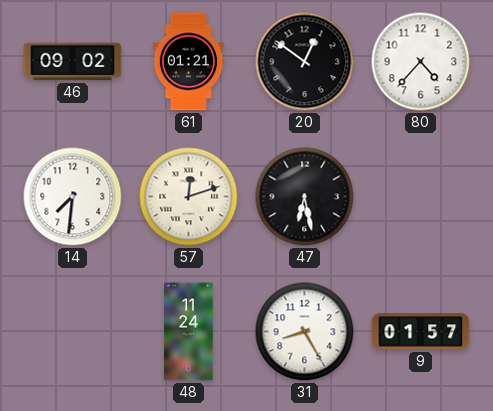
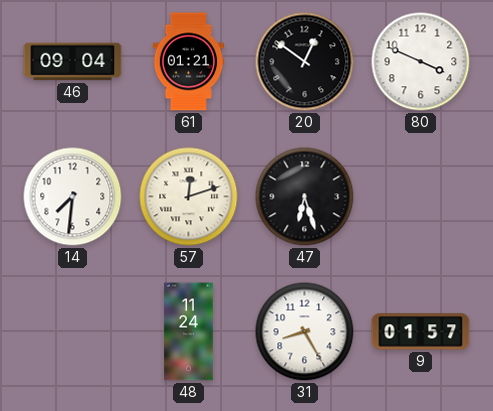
46: 09:02 -> 09:04 (73, 62)
80: 4:37 -> 3:49 (421, 62)
47: 6:28 -> 6:27 (305, 197)
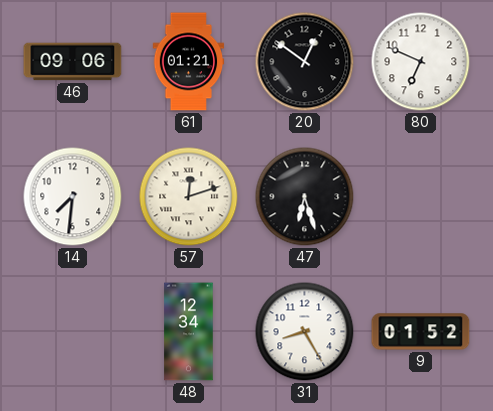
46: 09:04 -> 09:06 (73, 62)
80: 3:49 -> 6:49 (421, 62)
48: 11:24 -> 12:34 (189, 332)
9: 01:57 -> 01:52 (421, 332)
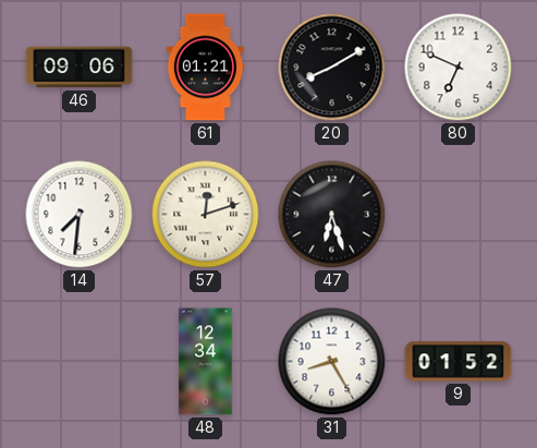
20: 12:51 -> 8:10 (332, 68)
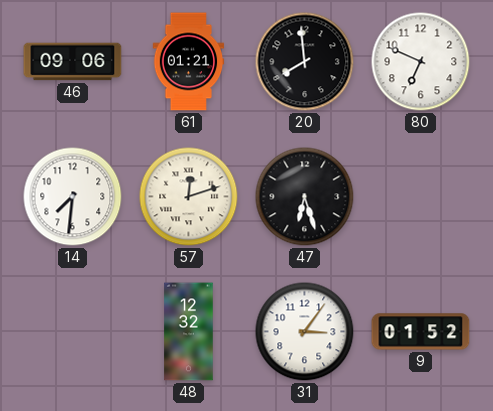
20: 8:10 -> 7:59 (305, 62)
48: 12:34 -> 12:32 (189, 332)
31: 8:25 -> 3:06 (305, 332)
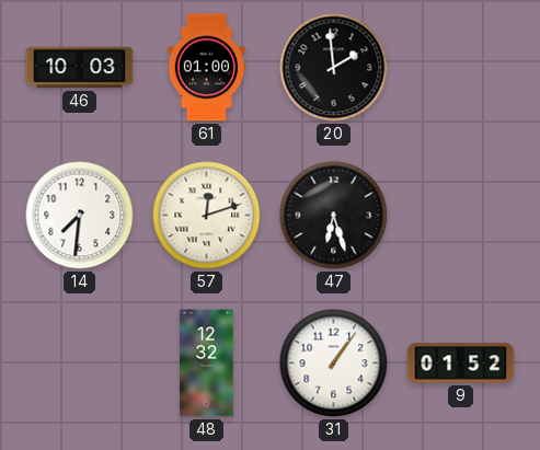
46: 09:06 -> 10:03 (80, 68)
61: 01:21 -> 01:00 (207, 68)
20: 7:59 -> 1:59 (334, 68)
80: 6:49 -> none (421, 62)
31: 3:06 -> 1:06 (334, 364)
